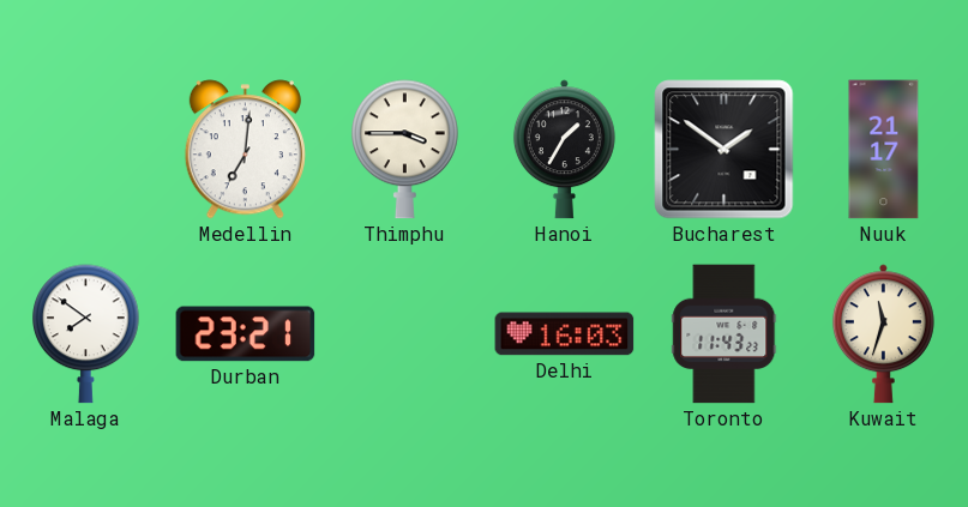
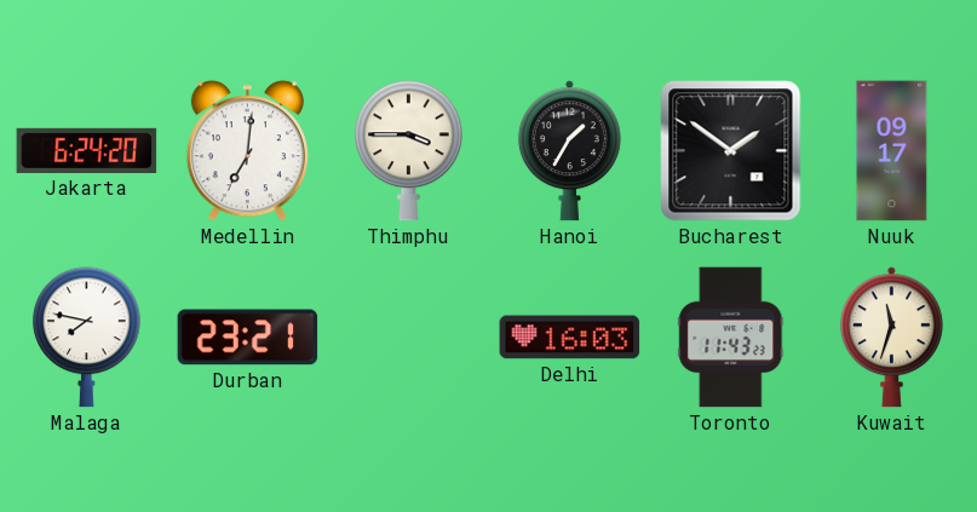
Jakarta: none -> 6:24 (87, 150)
Nuuk: 21:17 -> 09:17 (892, 151)
Malaga: 7:51 -> 7:47 (87, 338)
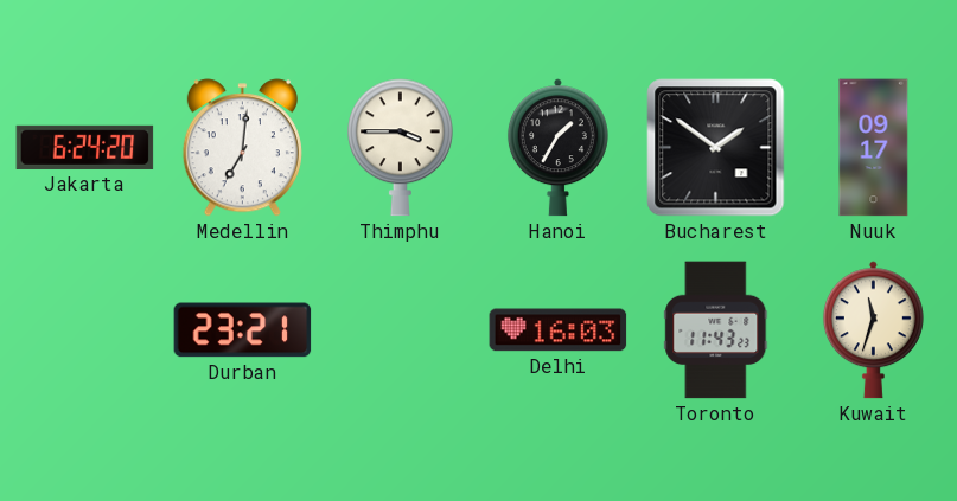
Malaga: 7:47 -> none (87, 338)
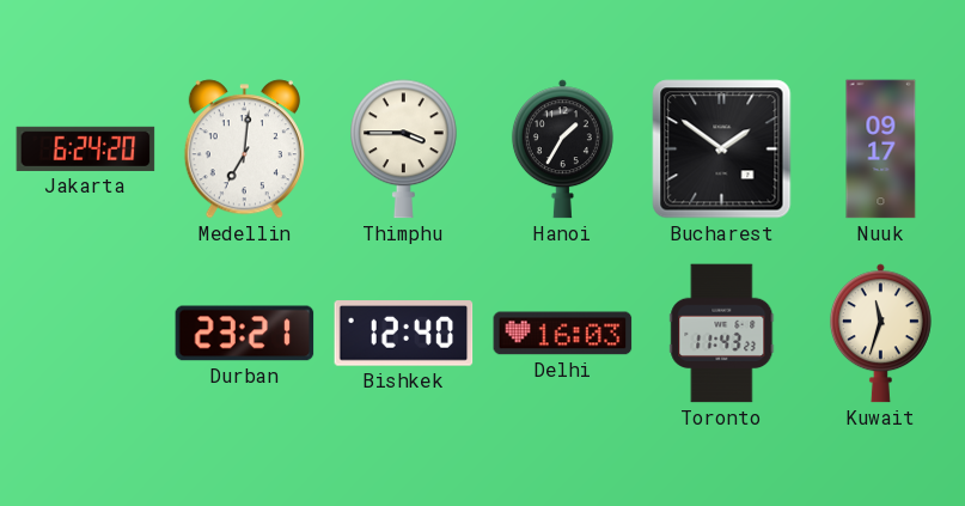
Bishkek: none -> 12:40 (404, 334)
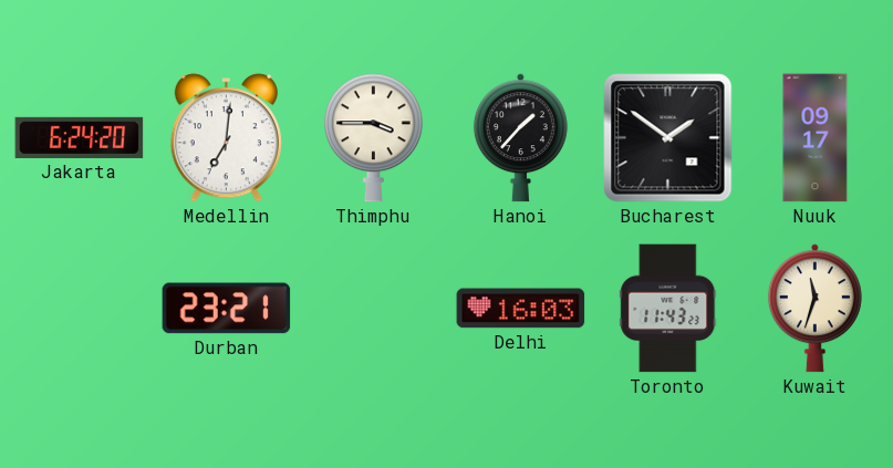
Hanoi: 1:35 -> 1:37 (520, 138)
Bishkek: 12:40 -> none (404, 334)
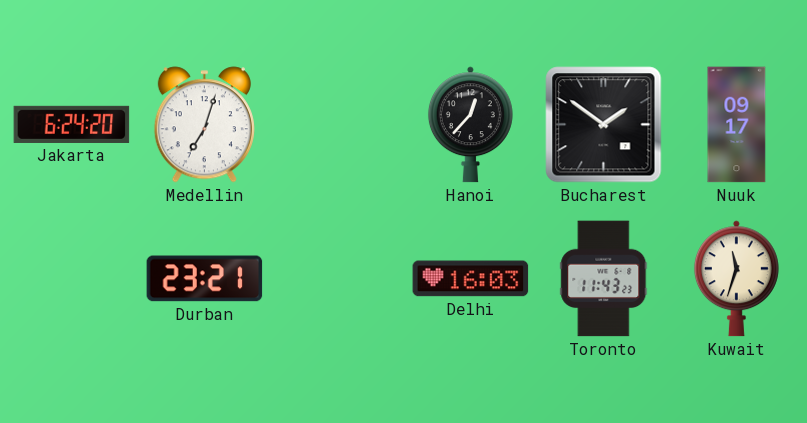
Medellin: 7:01 -> 7:03 (204, 125)
Thimphu: 3:45 -> none (374, 138)
Hanoi: 1:37 -> 12:37 (470, 125)
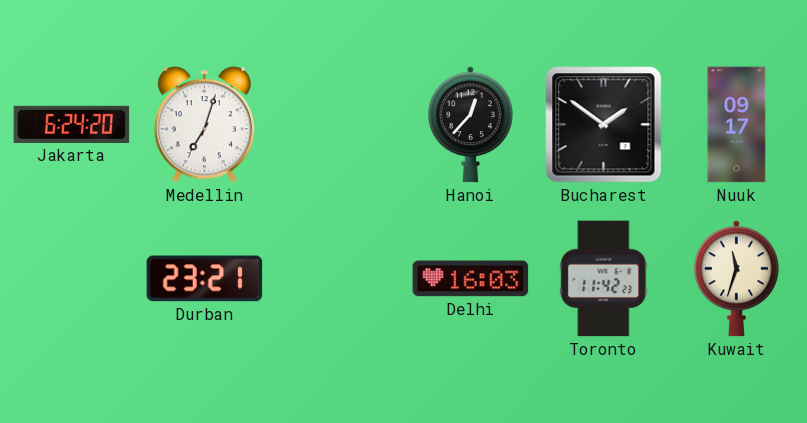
Toronto: 11:43 -> 11:42 (604, 279)
